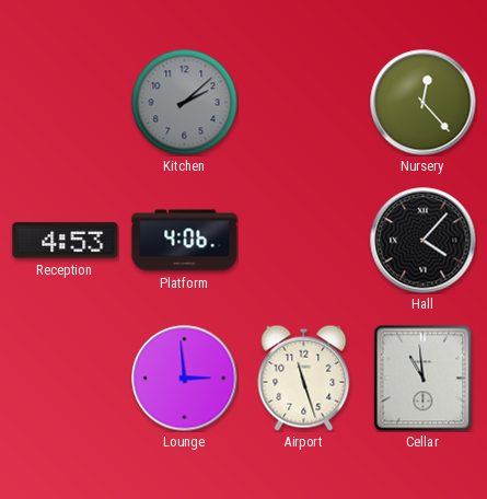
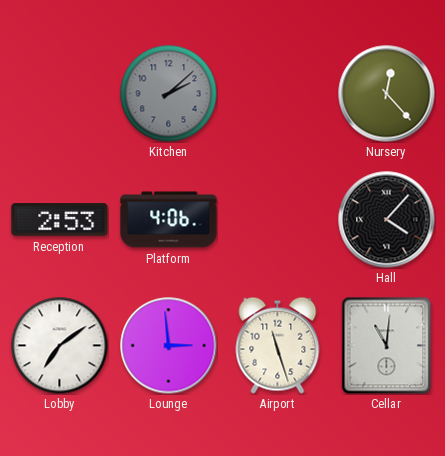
Reception: 4:53 -> 2:53 (60, 220)
Lobby: none -> 7:09 (59, 345)
Cellar: 10:59 -> 11:01 (387, 345)
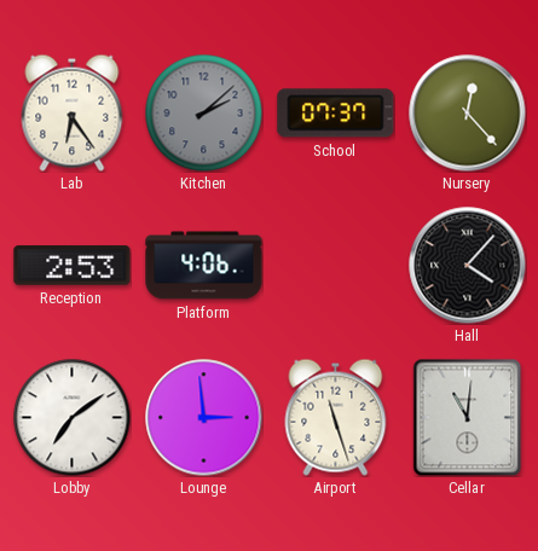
Lab: none -> 6:24 (73, 112)
School: none -> 07:37 (336, 114)
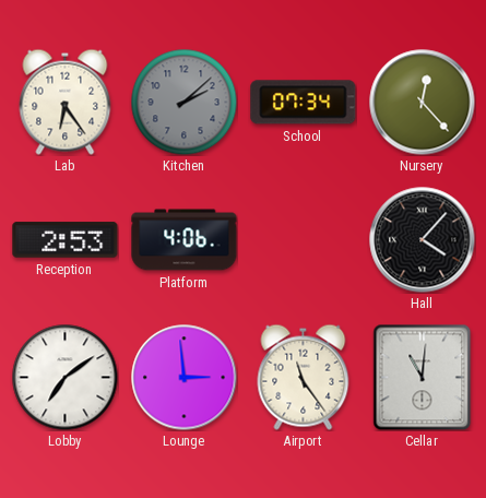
School: 07:37 -> 07:34 (304, 103)
Airport: 11:27 -> 11:24 (304, 377)
